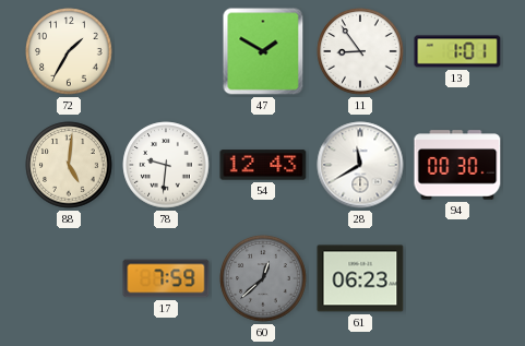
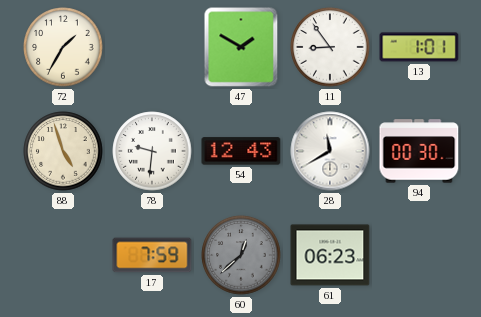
88: 5:01 -> 4:57 (63, 151)
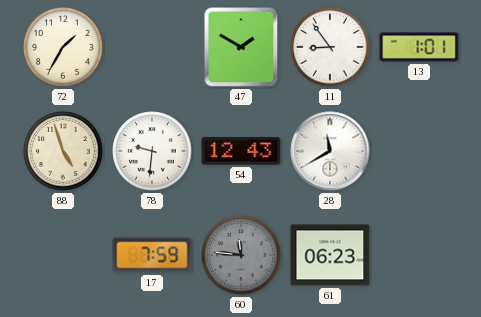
94: 00:30 -> none (419, 151)
60: 12:38 -> 11:46 (241, 255)
